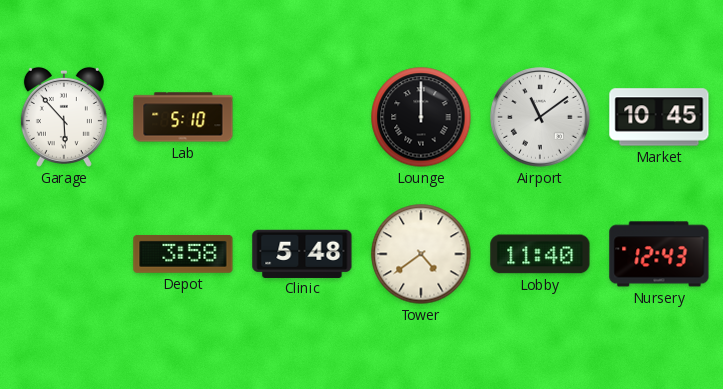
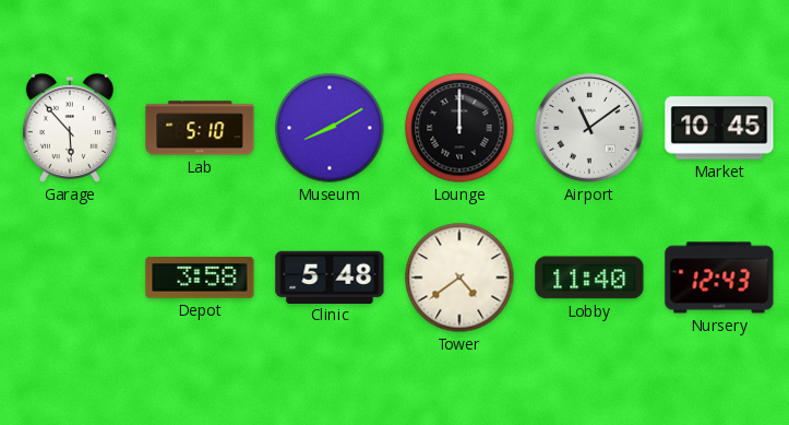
Museum: none -> 8:10 (330, 128)
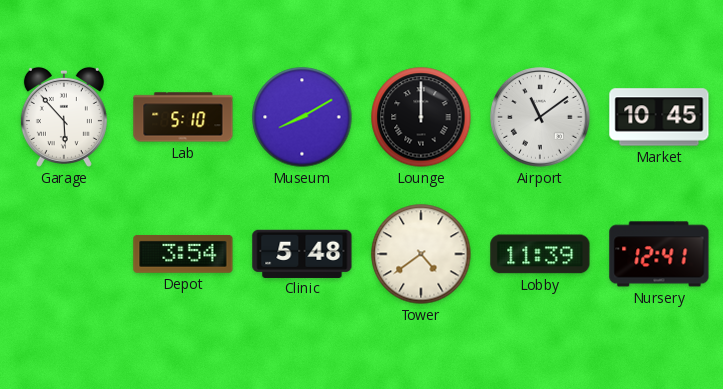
Depot: 3:58 -> 3:54 (183, 255)
Lobby: 11:40 -> 11:39 (540, 254)
Nursery: 12:43 -> 12:41 (659, 254)
